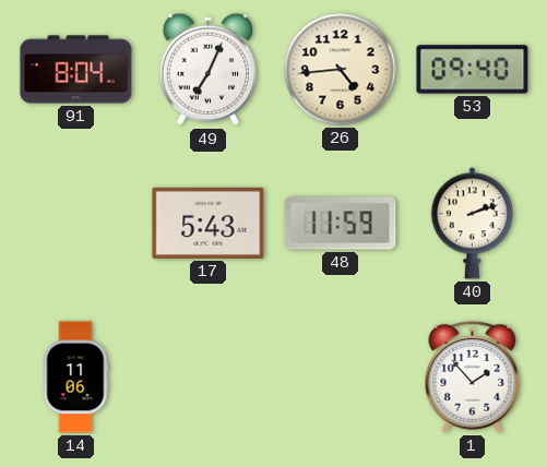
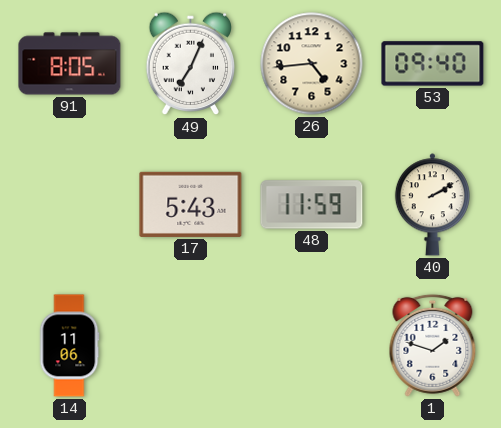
91: 8:04 -> 8:05 (70, 64)
40: 2:12 -> 2:10 (432, 205)
1: 1:53 -> 1:48 (433, 345)
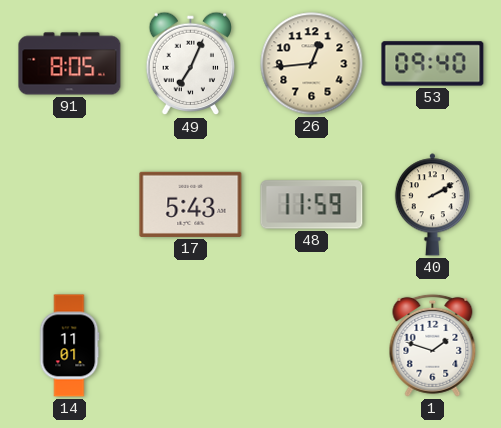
26: 4:44 -> 12:44 (312, 64)
14: 11:06 -> 11:01 (69, 346)
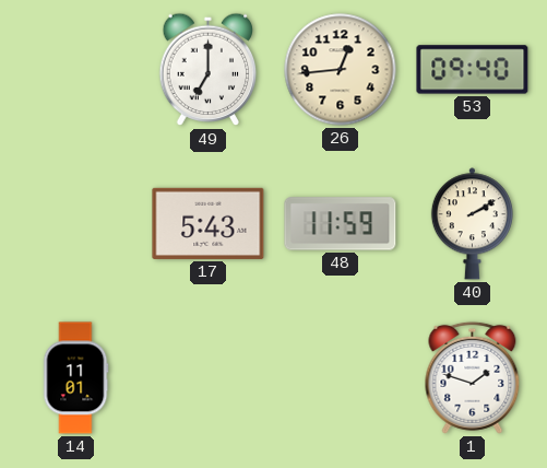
91: 8:05 -> none (70, 64)
49: 7:04 -> 7:00 (209, 70)
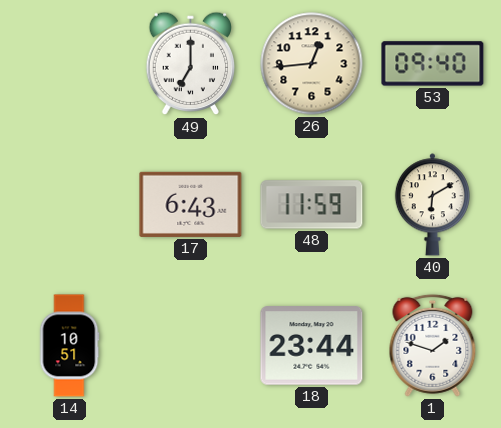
17: 5:43 -> 6:43 (191, 204)
40: 2:10 -> 6:10 (432, 205)
14: 11:01 -> 10:51 (69, 346)
18: none -> 23:44 (312, 346)
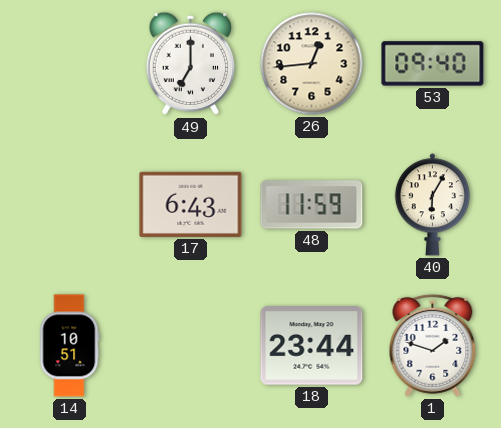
40: 6:10 -> 6:05 (432, 205)
